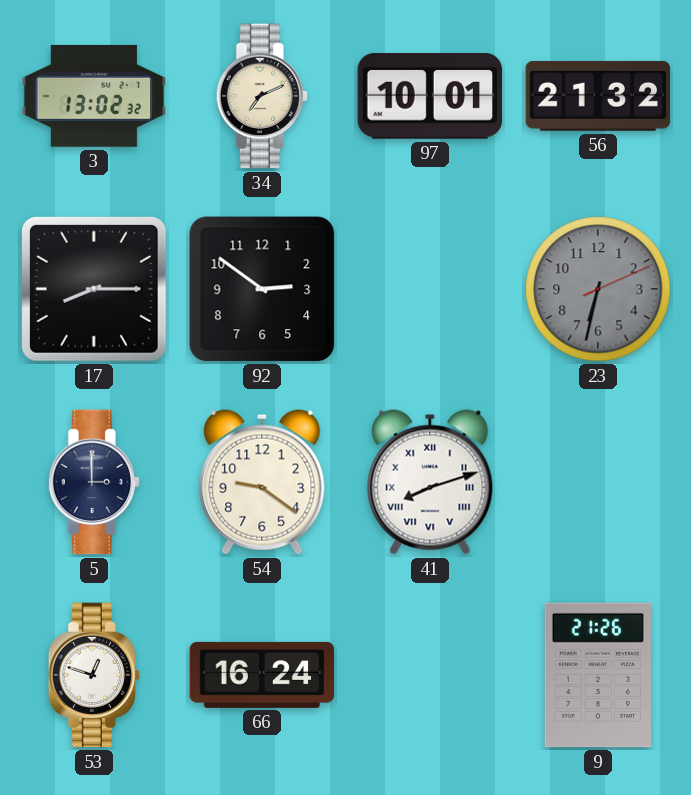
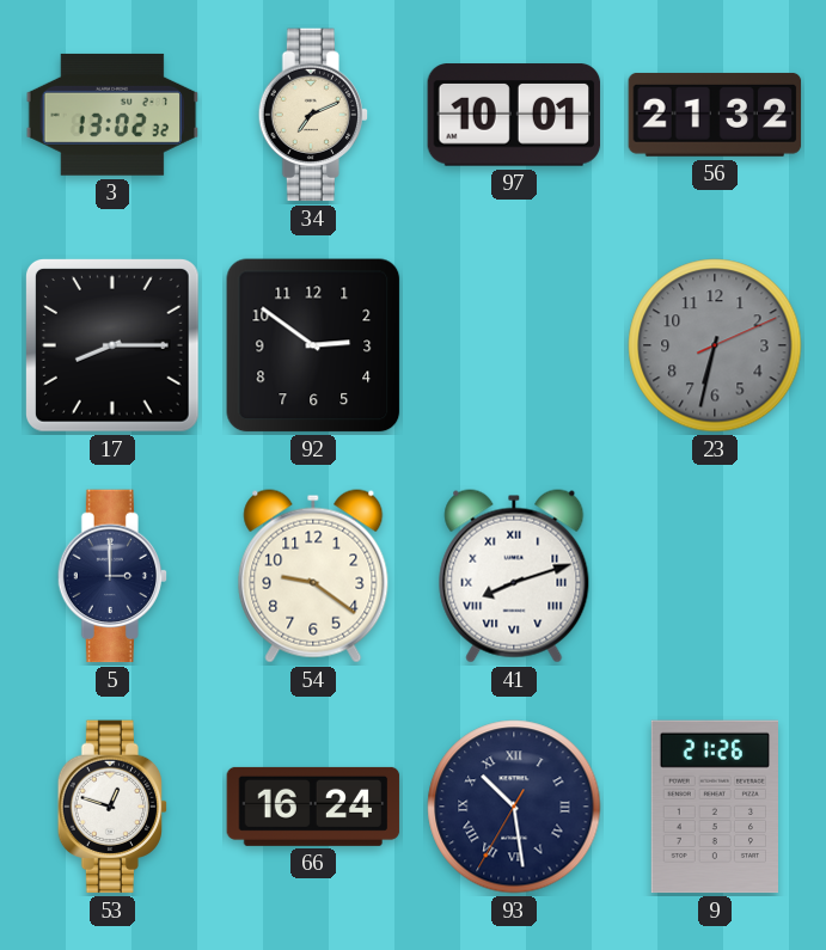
93: none -> 10:28 (514, 807)
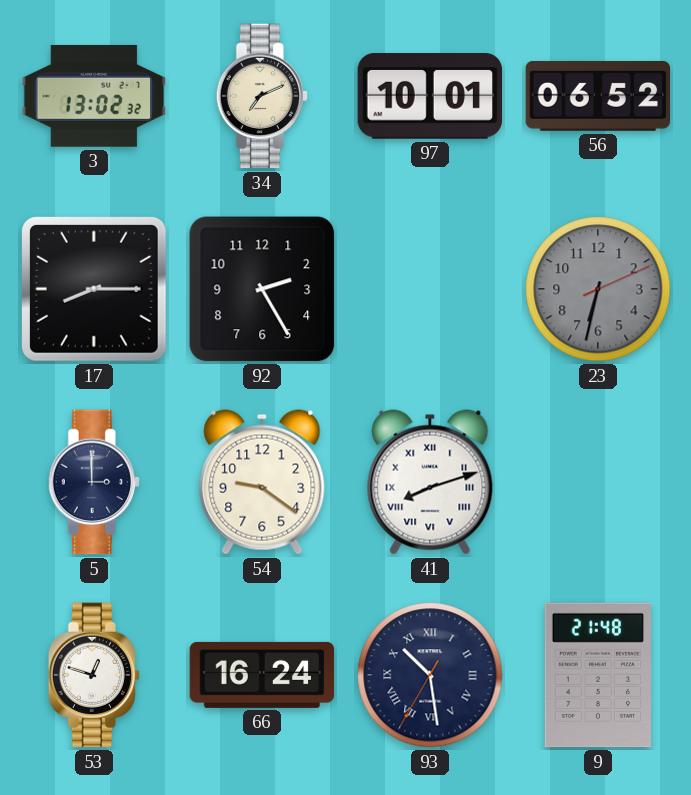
56: 21:32 -> 06:52 (598, 96)
92: 2:51 -> 2:25 (262, 289)
9: 21:26 -> 21:48 (597, 675)
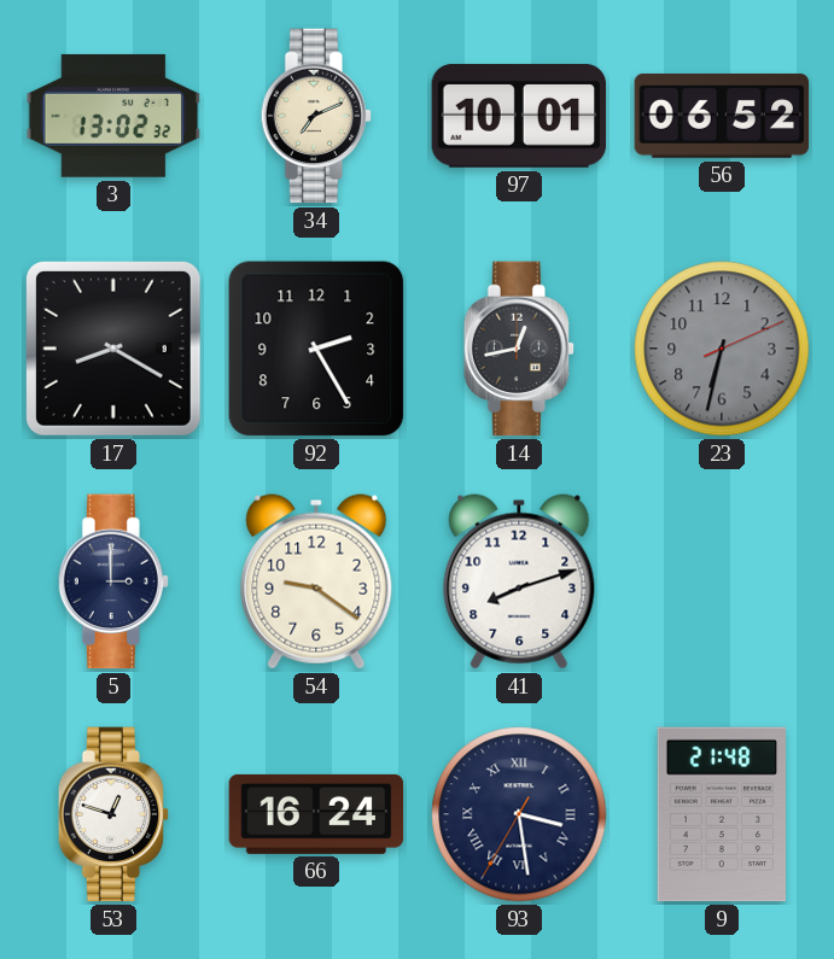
17: 8:15 -> 8:20 (113, 349)
14: none -> 12:43 (519, 349)
41 numerals: Roman -> Arabic (519, 581)
93: 10:28 -> 3:28 (519, 814)
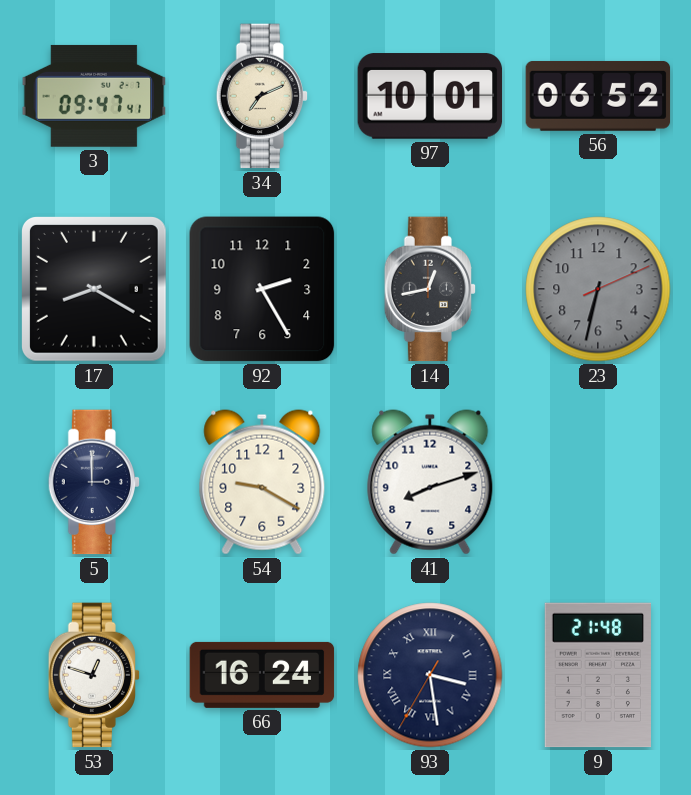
3: 13:02 -> 09:47 (94, 96)
54: 9:21 -> 9:20 (262, 482)
